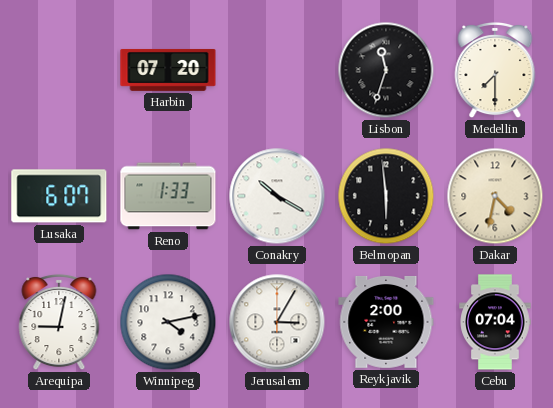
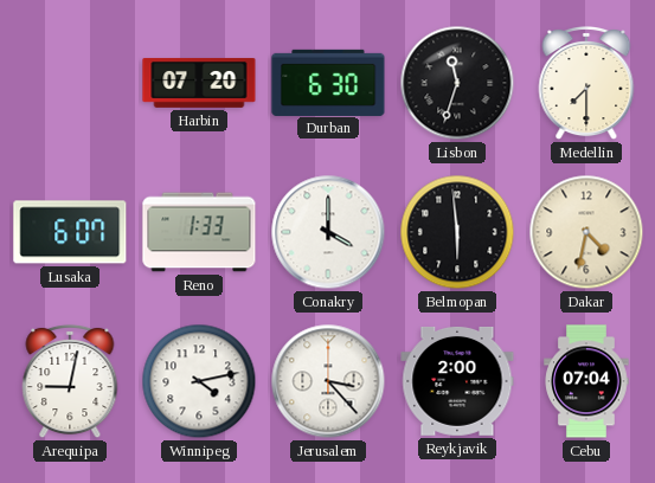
Durban: none -> 6:30 (328, 82)
Conakry: 10:20 -> 4:00 (328, 232)
Jerusalem: 3:05 -> 3:23 (328, 381)
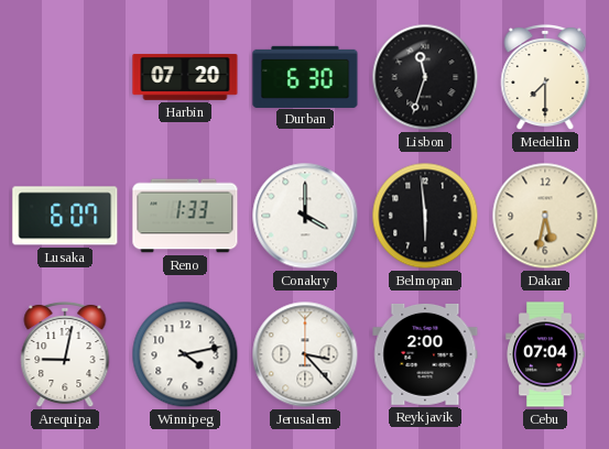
Dakar: 4:32 -> 5:32 (545, 216)
